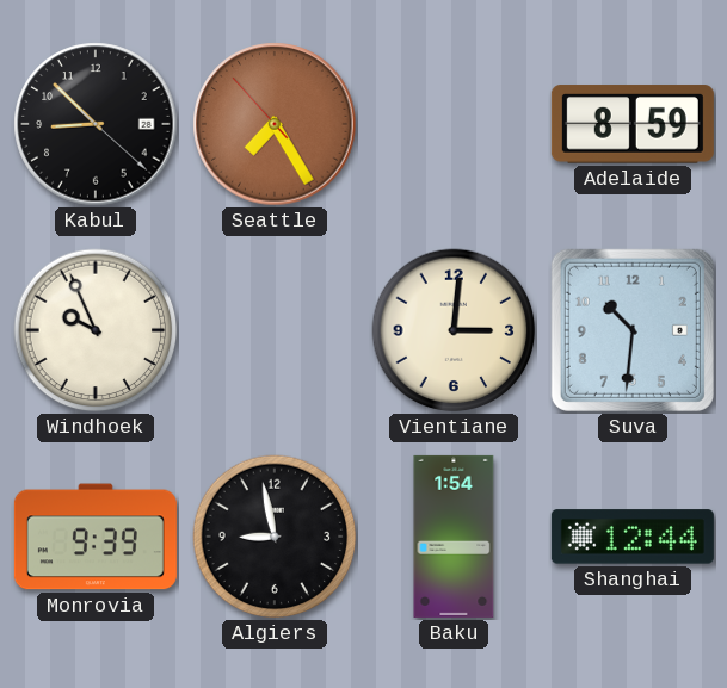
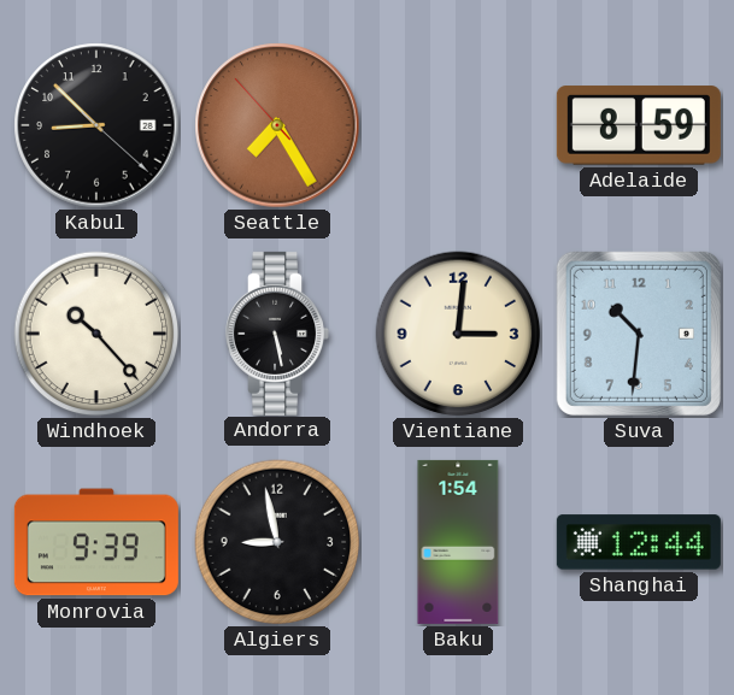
Windhoek: 9:56 -> 10:23 (96, 334)
Andorra: none -> 5:28 (277, 334)
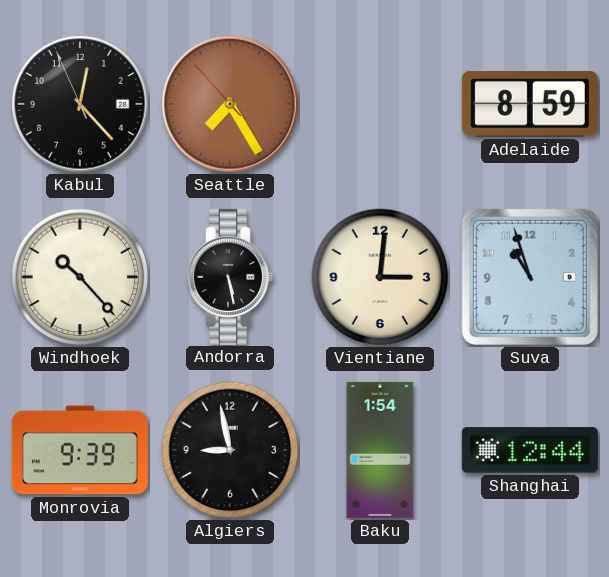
Kabul: 8:52 -> 12:22 (80, 104)
Suva: 10:31 -> 10:57 (530, 277)
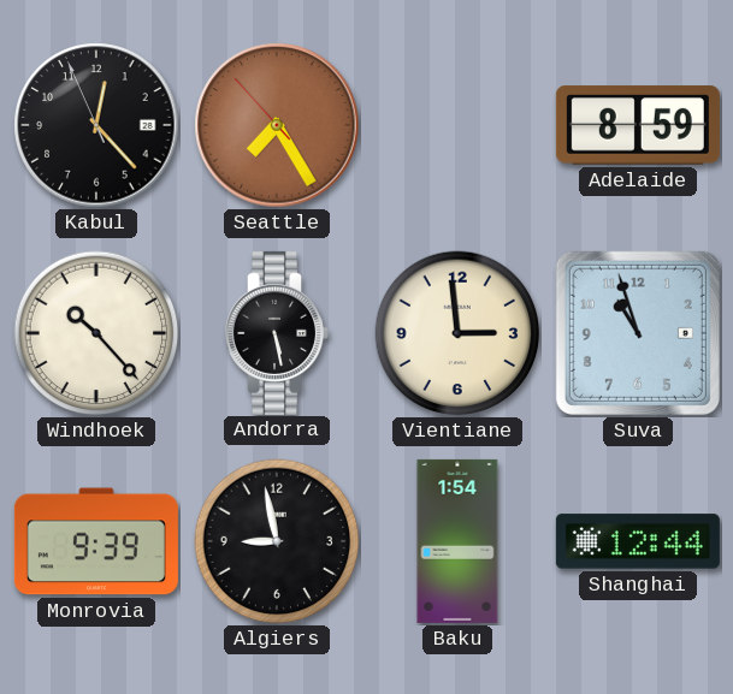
Vientiane: 3:01 -> 2:59 (457, 333)
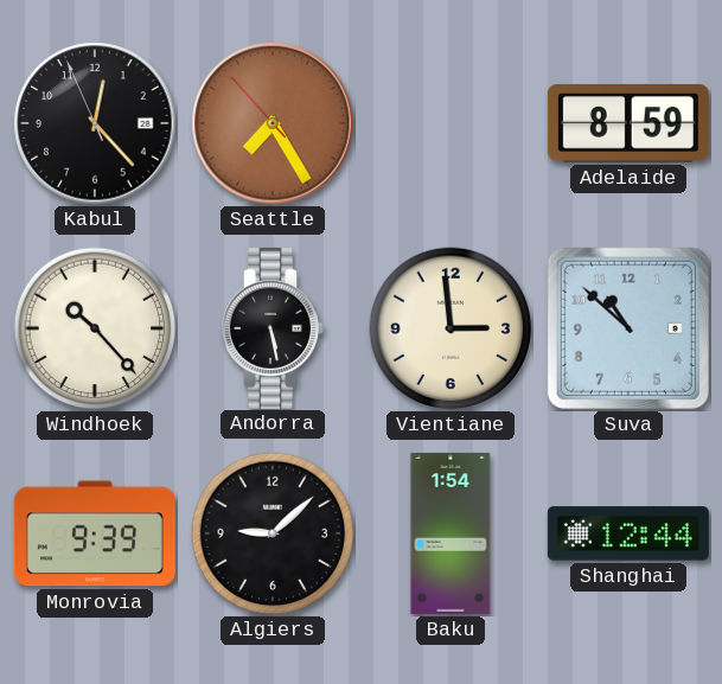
Suva: 10:57 -> 10:52 (628, 328)
Algiers: 8:58 -> 9:08 (273, 533)
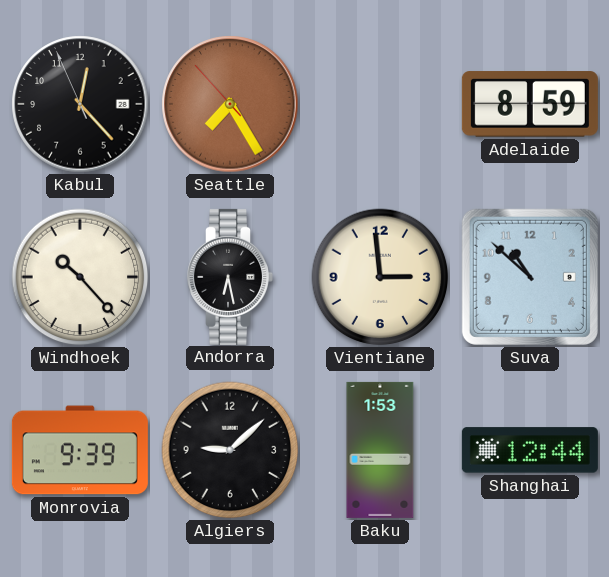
Andorra: 5:28 -> 6:28 (230, 277)
Baku: 1:54 -> 1:53 (380, 450)
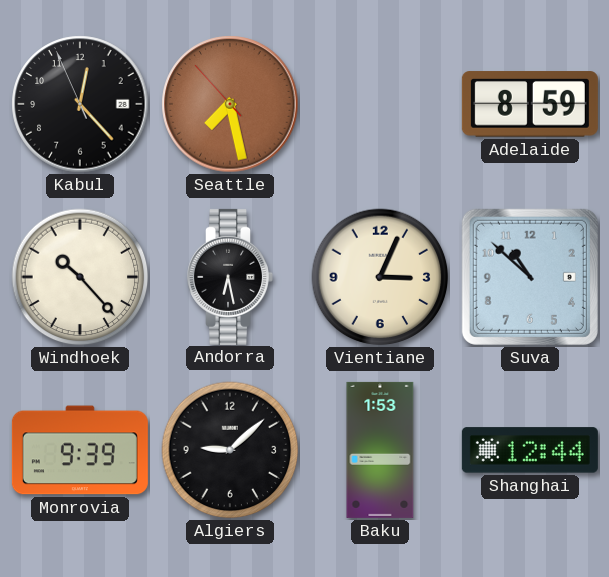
Seattle: 7:24 -> 7:27 (230, 104)
Vientiane: 2:59 -> 3:04 (380, 277)
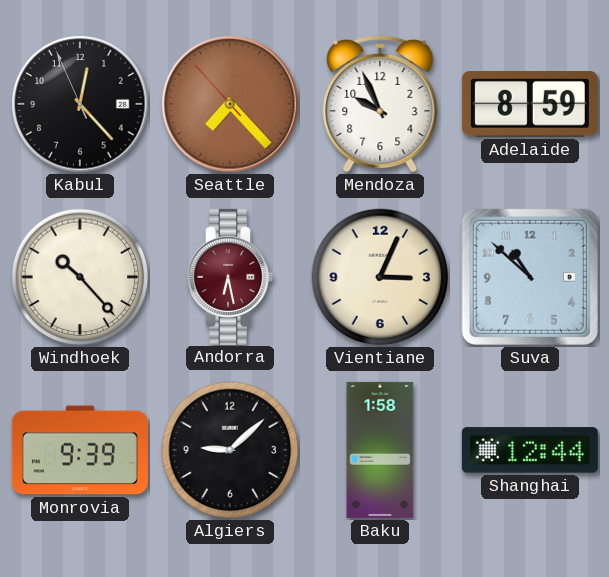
Seattle: 7:27 -> 7:22 (230, 104)
Mendoza: none -> 9:56 (380, 104)
Andorra dial: black -> burgundy (230, 277)
Baku: 1:53 -> 1:58 (380, 450)
